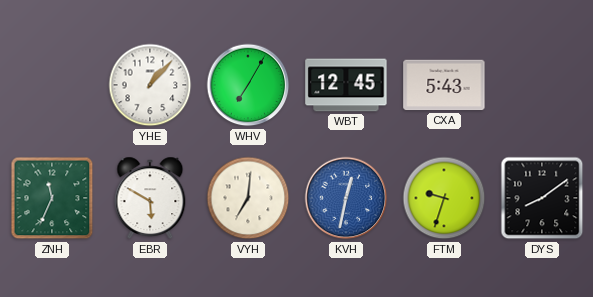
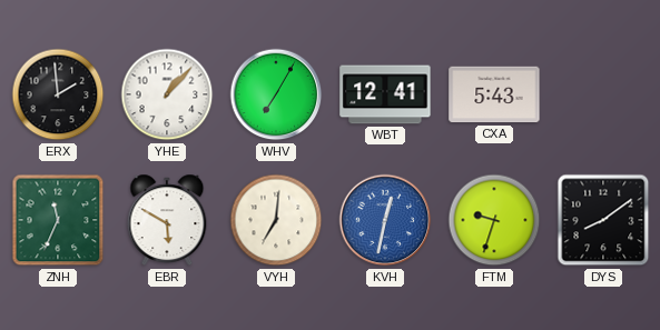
ERX: none -> 1:59 (58, 94)
WBT: 12:45 -> 12:41 (385, 94)
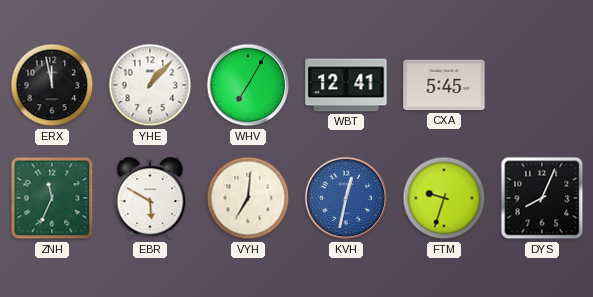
ERX: 1:59 -> 11:58 (52, 85)
CXA: 5:43 -> 5:45 (444, 85)
DYS: 8:09 -> 8:04 (542, 198)
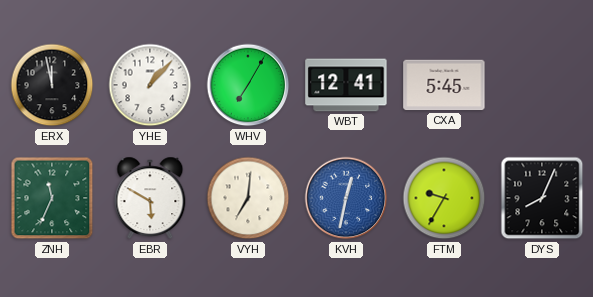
FTM: 9:33 -> 9:35 (444, 198)
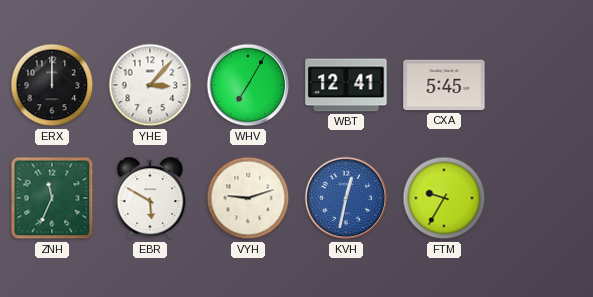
ERX: 11:58 -> 12:00 (52, 85)
YHE: 1:07 -> 3:07 (150, 85)
VYH: 7:01 -> 9:12 (248, 198)
DYS: 8:04 -> none (542, 198)
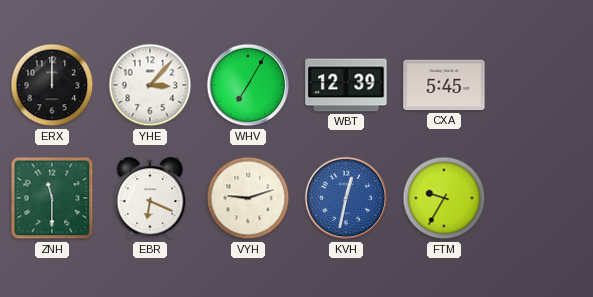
WBT: 12:41 -> 12:39 (346, 85)
ZNH: 11:34 -> 11:30 (52, 198)
EBR: 5:50 -> 6:19 (150, 198)
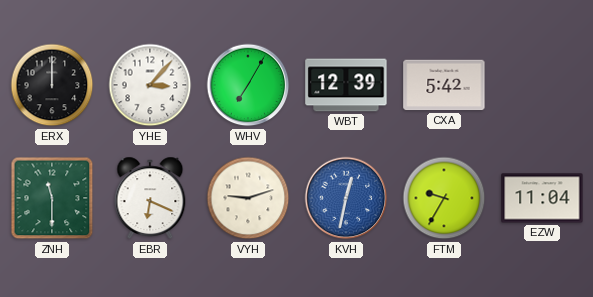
CXA: 5:45 -> 5:42 (444, 85)
EZW: none -> 11:04 (542, 198)
